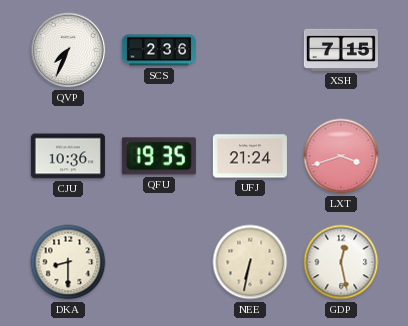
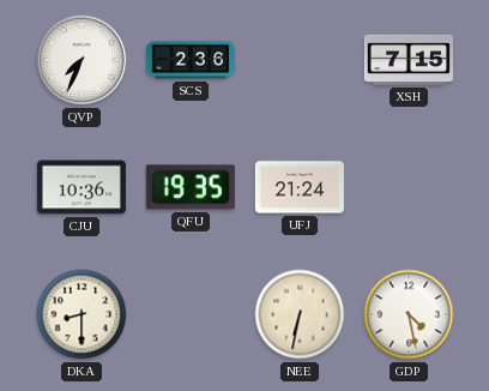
LXT: 3:42 -> none (341, 156)
GDP: 12:28 -> 4:28 (409, 314)
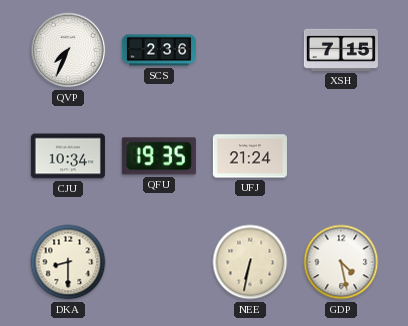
CJU: 10:36 -> 10:34 (68, 156)
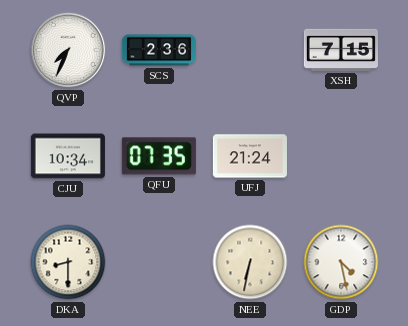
QFU: 19:35 -> 07:35 (159, 156)
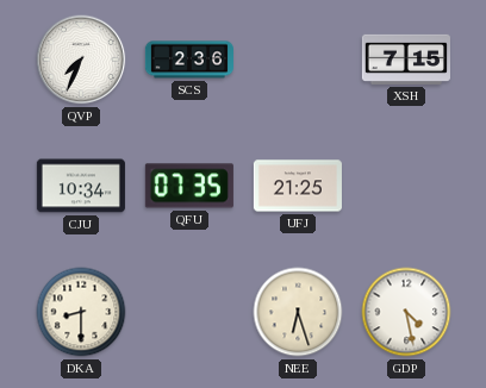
UFJ: 21:24 -> 21:25 (298, 186)
NEE: 6:32 -> 6:27 (298, 312)
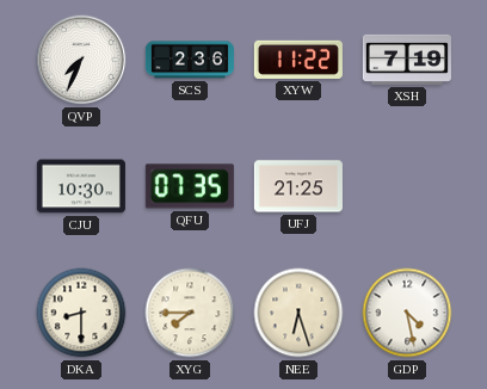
XYW: none -> 11:22 (298, 60)
XSH: 7:15 -> 7:19 (407, 60)
CJU: 10:34 -> 10:30 (81, 186)
XYG: none -> 7:45 (190, 313)
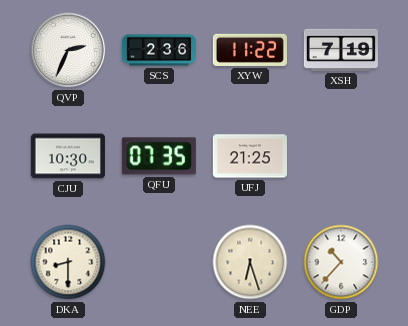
QVP: 7:34 -> 2:34 (68, 50)
XYG: 7:45 -> none (190, 313)
GDP: 4:28 -> 10:37 (341, 262)
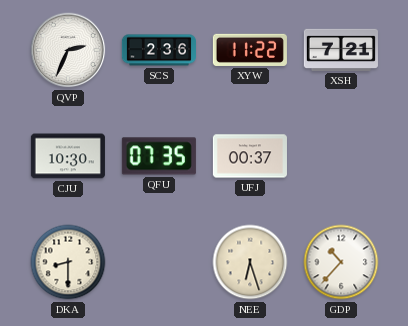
XSH: 7:19 -> 7:21 (341, 50)
UFJ: 21:25 -> 00:37 (250, 156)
